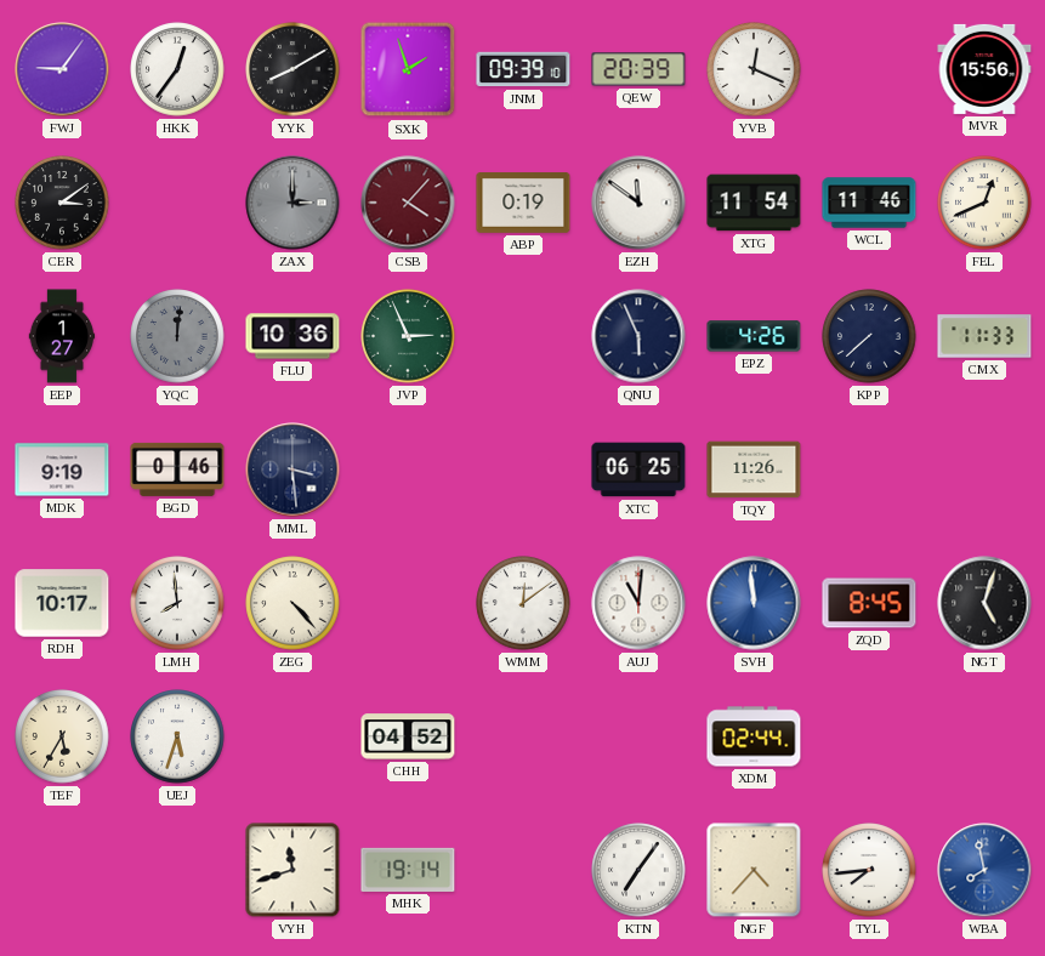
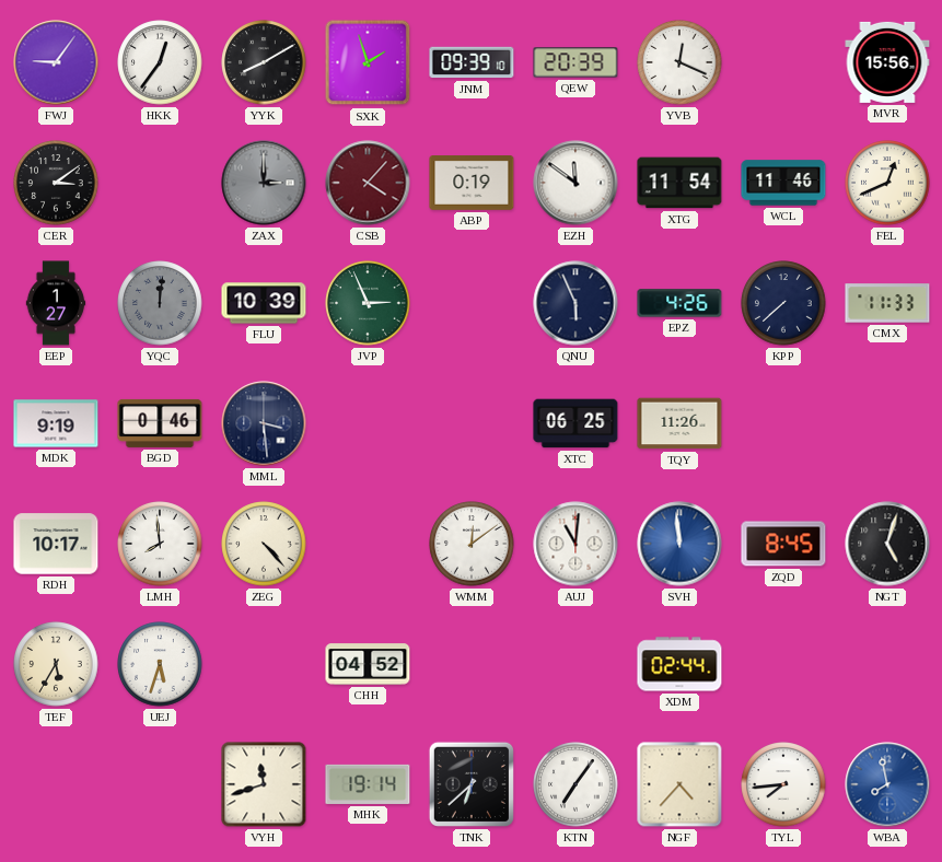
FLU: 10:36 -> 10:39 (264, 303)
TNK: none -> 6:38 (472, 784)
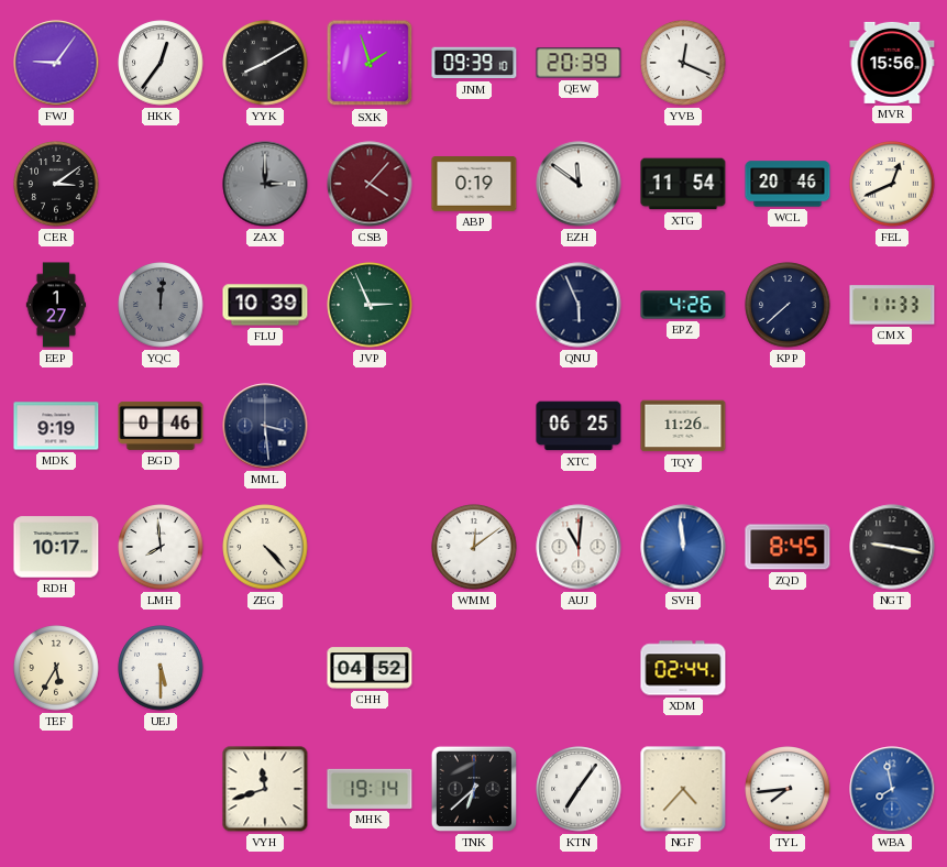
WCL: 11:46 -> 20:46 (788, 184)
NGT: 5:03 -> 9:17 (892, 547)
UEJ: 5:33 -> 5:30 (161, 668)
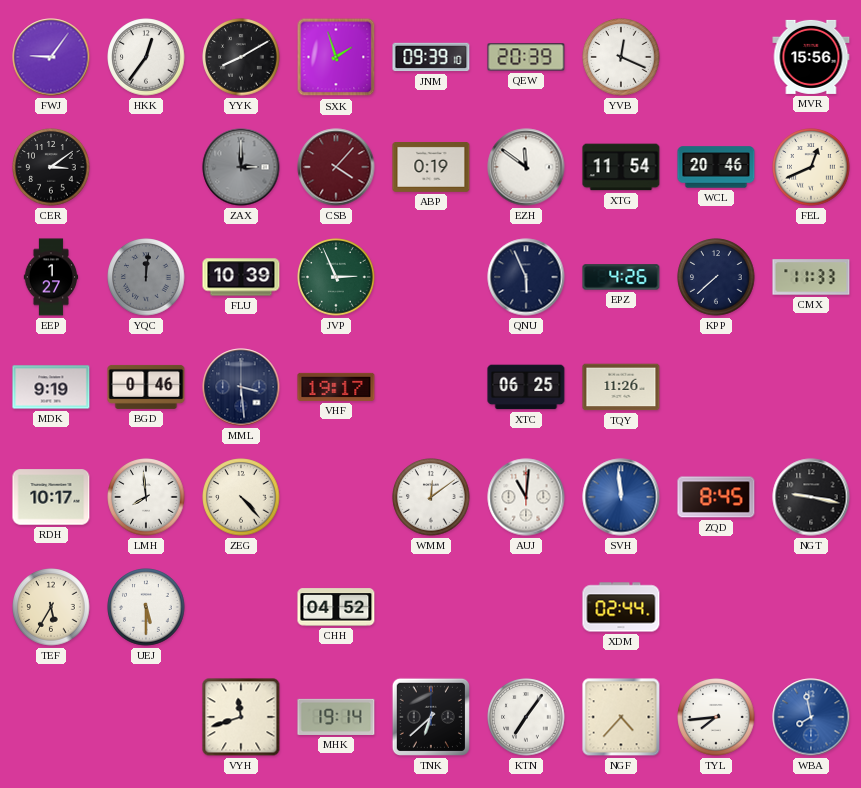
VHF: none -> 19:17 (336, 387)
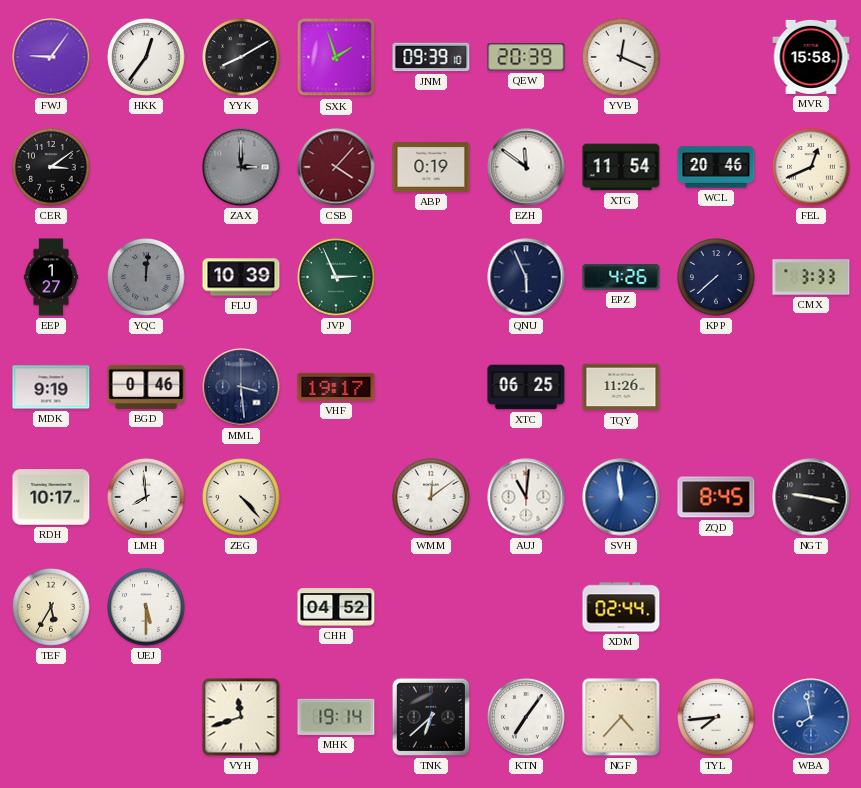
MVR: 15:56 -> 15:58 (811, 57)
CMX: 11:33 -> 3:33 (811, 277)
